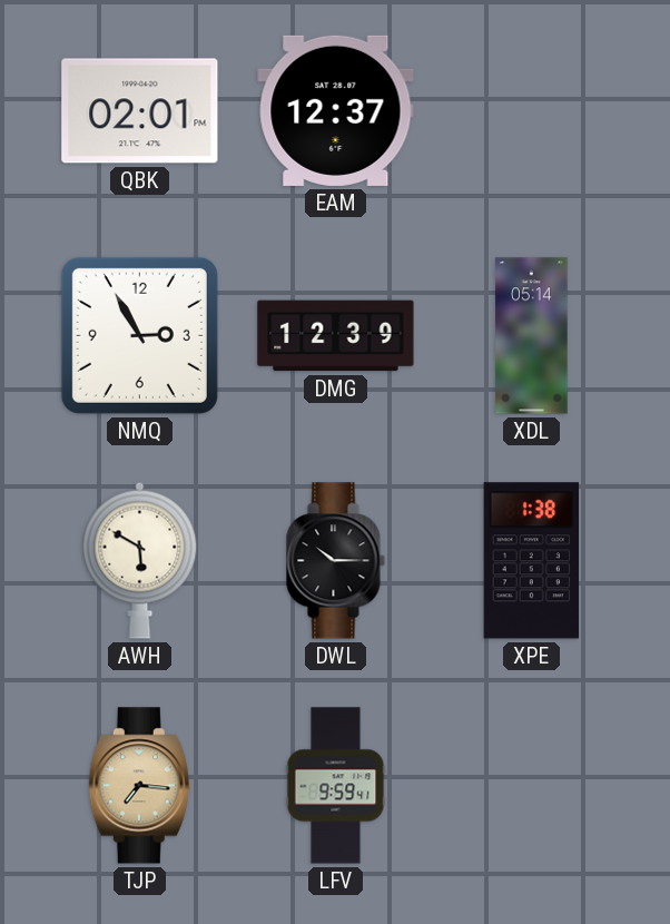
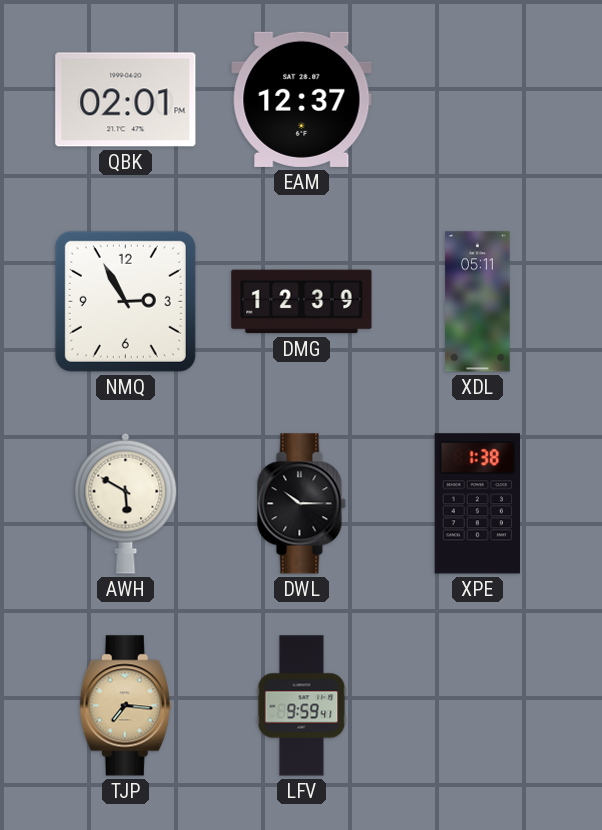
XDL: 05:14 -> 05:11 (478, 302)
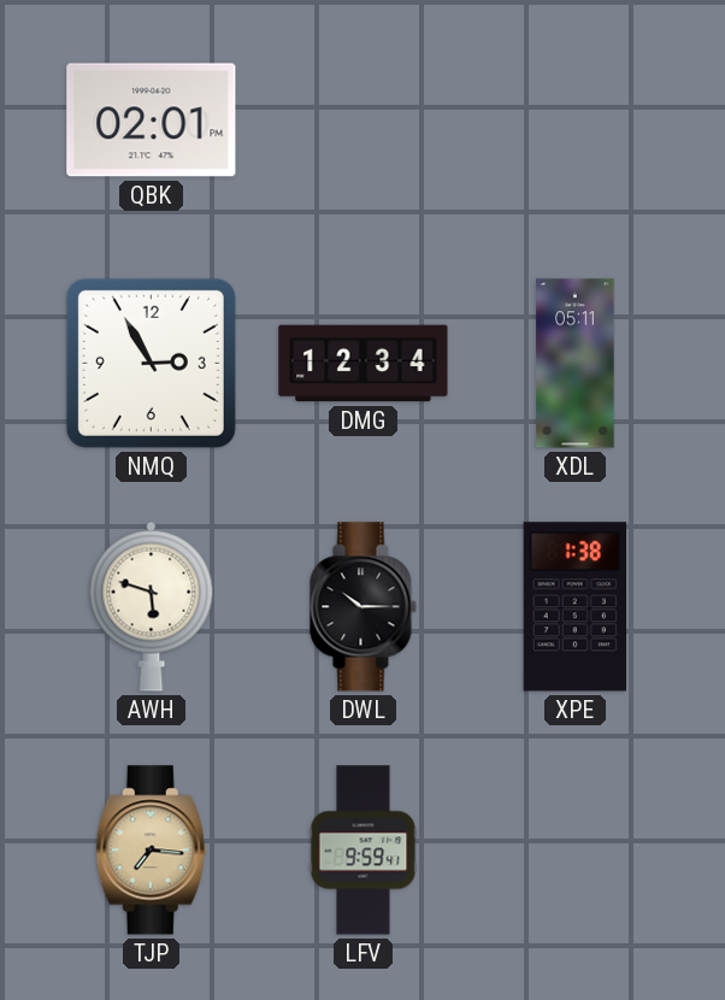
EAM: 12:37 -> none (302, 99)
DMG: 12:39 -> 12:34 (364, 364)
AWH: 5:50 -> 5:48 (152, 606)
